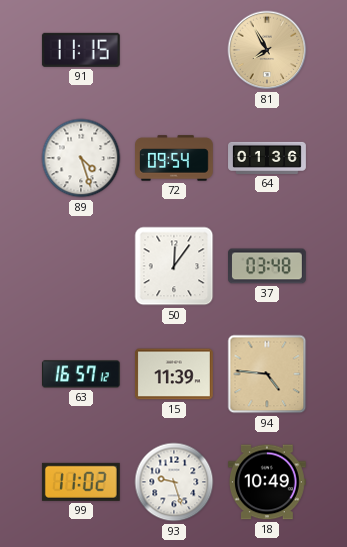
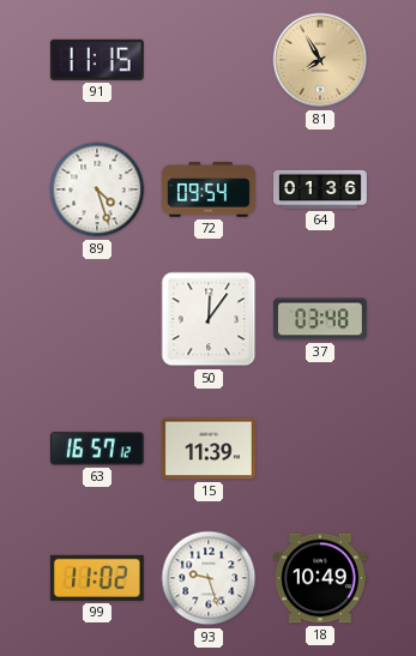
94: 4:46 -> none (267, 374)
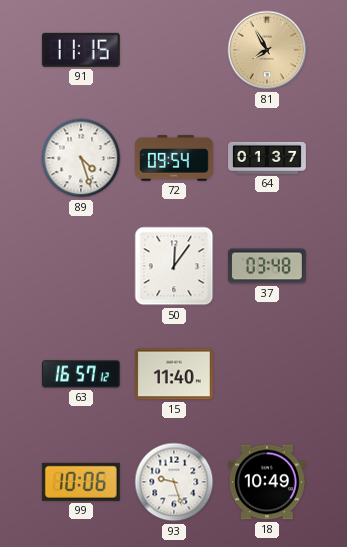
64: 01:36 -> 01:37 (267, 158)
15: 11:39 -> 11:40 (174, 374)
99: 11:02 -> 10:06 (81, 482)
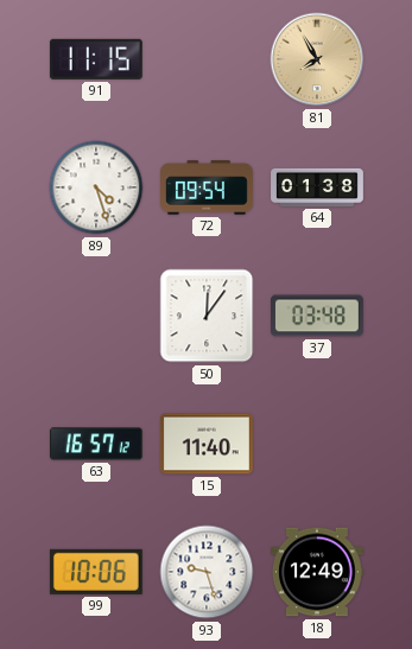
64: 01:37 -> 01:38 (317, 187)
18: 10:49 -> 12:49 (317, 572)
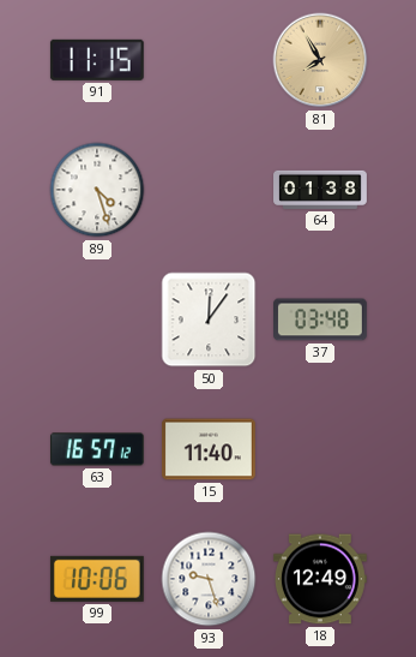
72: 09:54 -> none (208, 187)
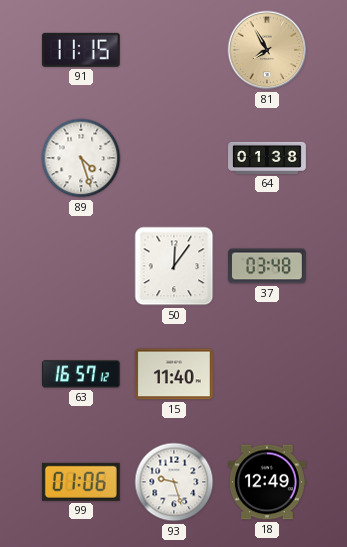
99: 10:06 -> 01:06 (81, 482)
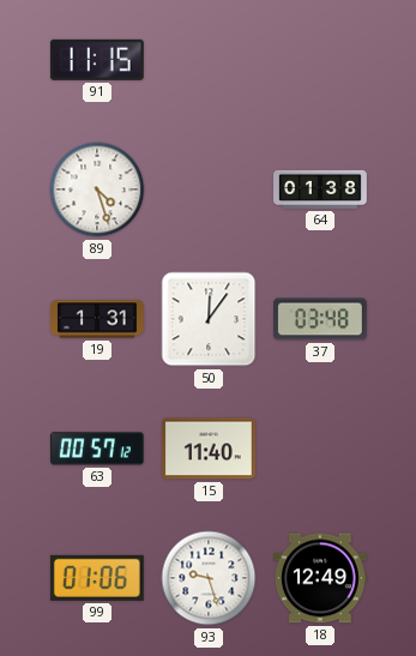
81: 7:55 -> none (267, 50)
19: none -> 1:31 (98, 319)
63: 16:57 -> 00:57 (97, 449)
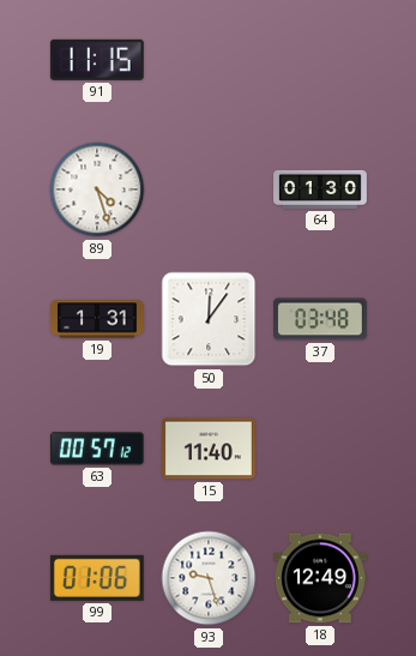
64: 01:38 -> 01:30 (320, 189)
